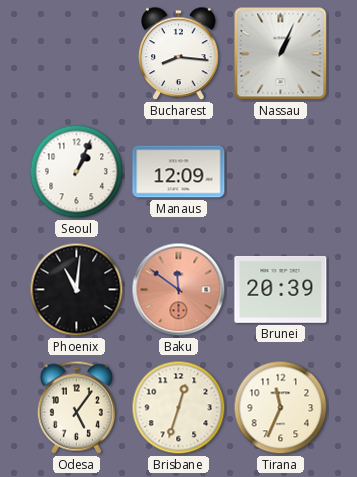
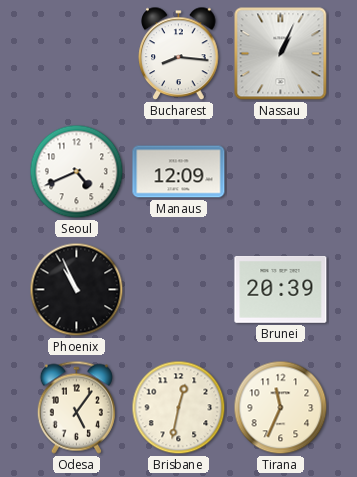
Seoul: 1:04 -> 4:41 (77, 172)
Phoenix: 11:01 -> 10:56 (77, 290)
Baku: 11:51 -> none (179, 290)
Brisbane: 12:33 -> 12:32 (179, 408)
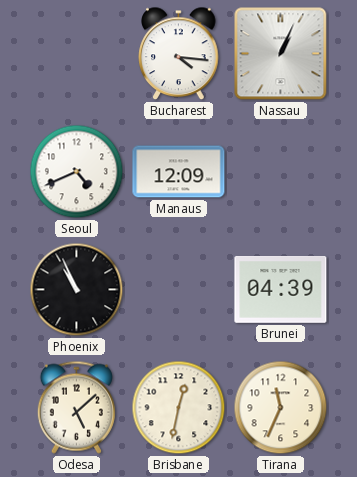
Bucharest: 8:16 -> 4:16 (179, 54)
Brunei: 20:39 -> 04:39 (281, 289)
Odesa: 5:06 -> 5:08 (76, 407)
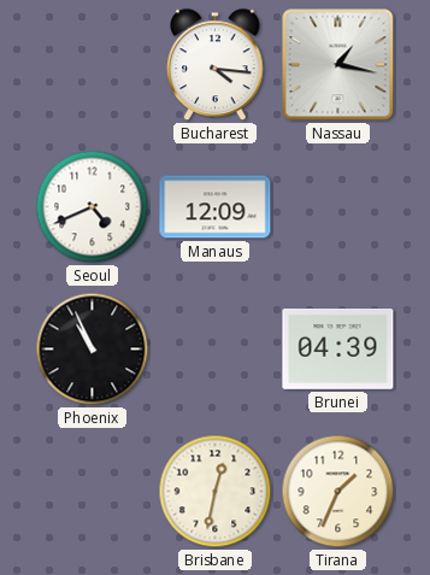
Nassau: 1:04 -> 1:17 (338, 65)
Odesa: 5:08 -> none (76, 407)
Tirana: 11:34 -> 1:34 (338, 492)
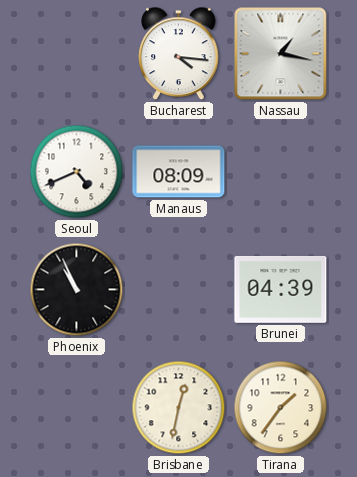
Manaus: 12:09 -> 08:09 (179, 172)
Tirana: 1:34 -> 1:36 (281, 408)
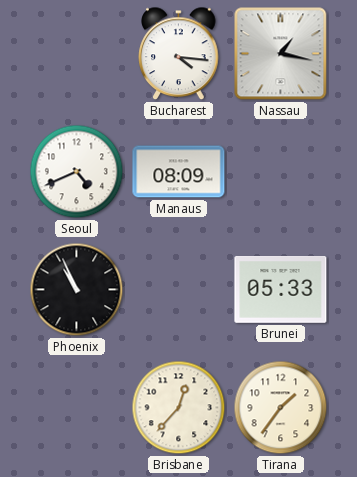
Brunei: 04:39 -> 05:33 (281, 289)
Brisbane: 12:32 -> 12:37 (179, 408)
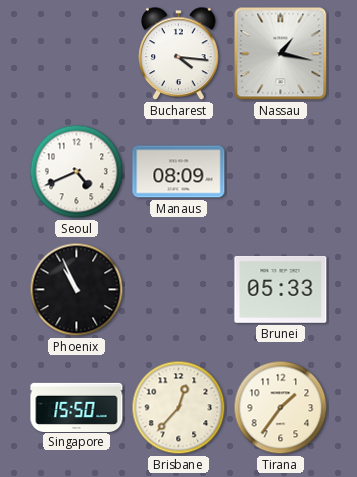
Singapore: none -> 15:50 (77, 407)
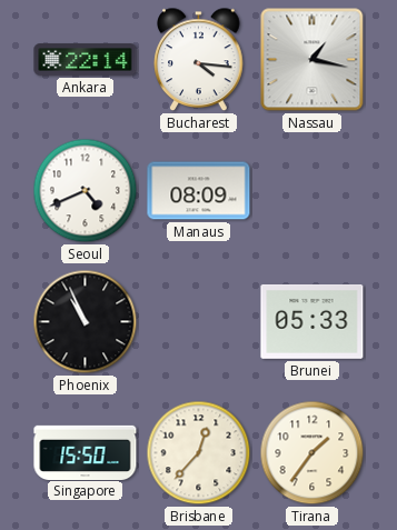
Ankara: none -> 22:14 (86, 60)
